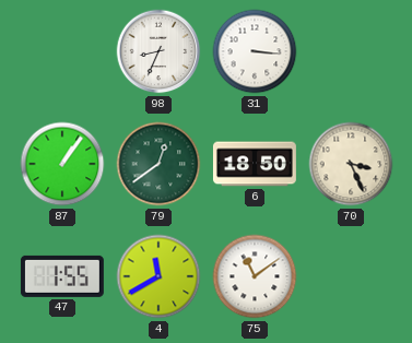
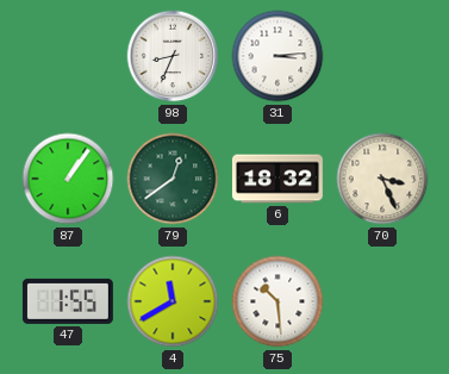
31: 3:16 -> 3:14 (277, 56)
6: 18:50 -> 18:32 (277, 179)
75: 11:09 -> 10:29 (277, 301)
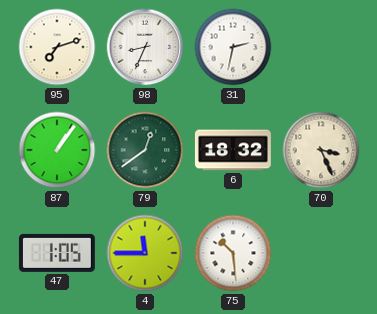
95: none -> 7:12 (57, 47)
31: 3:14 -> 2:32 (233, 47)
47: 1:55 -> 1:05 (57, 253)
4: 11:40 -> 11:45 (145, 253)
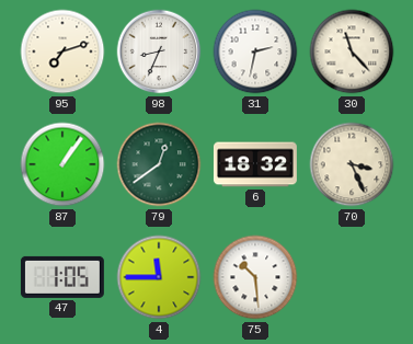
30: none -> 11:23 (352, 51)
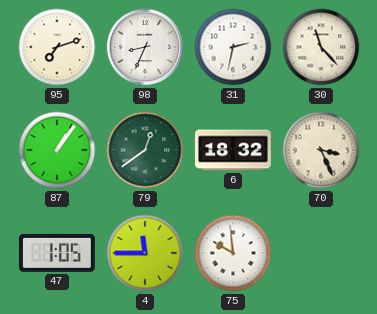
75: 10:29 -> 9:59 (233, 253)
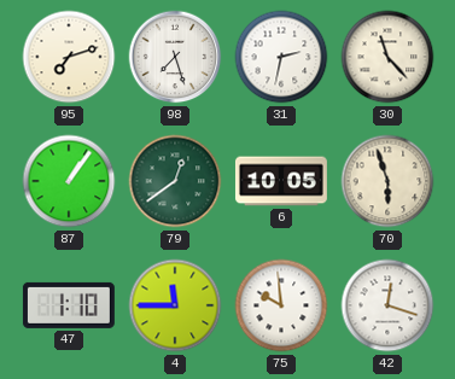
98: 8:34 -> 7:27 (175, 57)
6: 18:32 -> 10:05 (281, 181)
70: 3:26 -> 5:57 (387, 181)
47: 1:05 -> 1:10 (69, 305)
42: none -> 12:18 (387, 305)
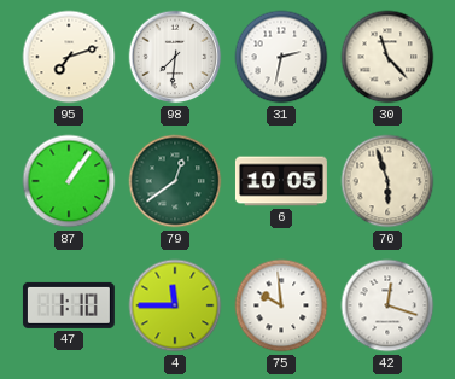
98: 7:27 -> 7:31 (175, 57)
